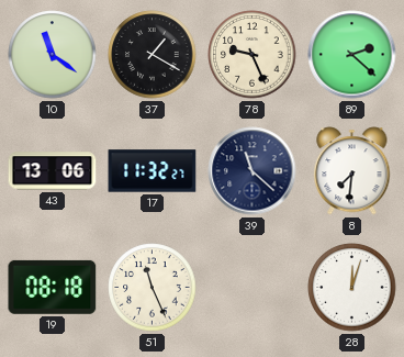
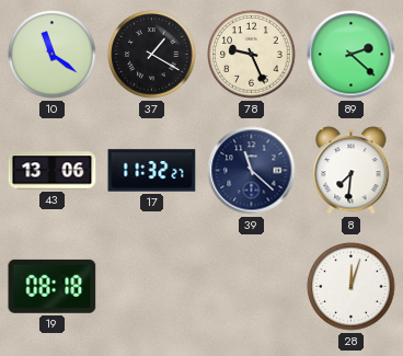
51: 11:26 -> none (153, 288)
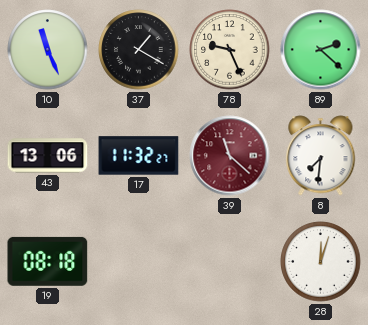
10: 11:21 -> 11:26 (48, 50)
39 dial: navy -> burgundy (230, 156)
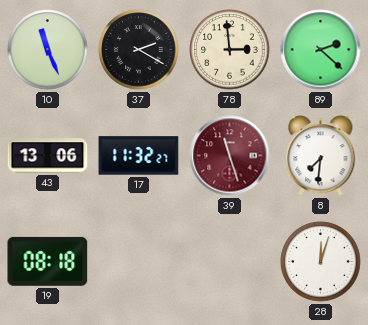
37: 1:20 -> 2:20 (139, 50)
78: 9:26 -> 2:59 (230, 50)
39: 11:22 -> 11:27 (230, 156)
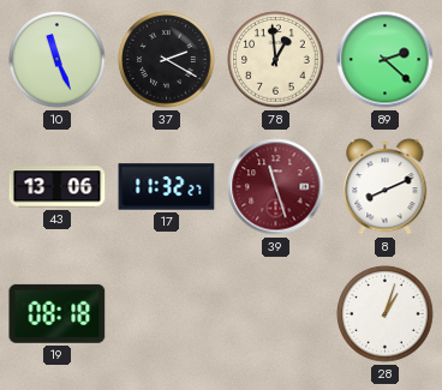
78: 2:59 -> 12:59 (276, 60)
8: 7:31 -> 8:11 (386, 187)
28: 12:03 -> 1:03 (386, 314)
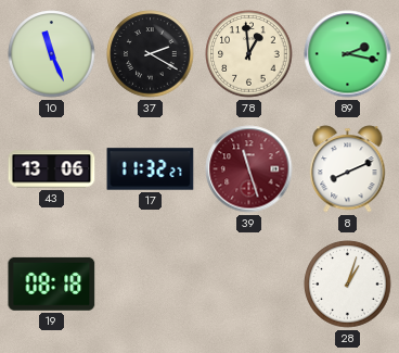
89: 2:22 -> 2:17 (348, 54)
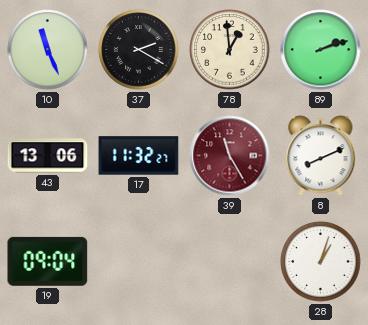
89: 2:17 -> 2:12 (321, 50)
39: 11:27 -> 11:25 (230, 156)
19: 08:18 -> 09:04 (48, 261)
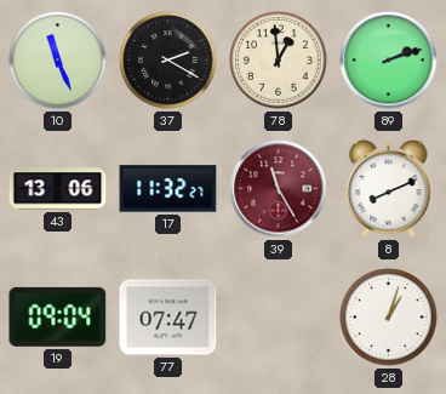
77: none -> 07:47 (168, 318)
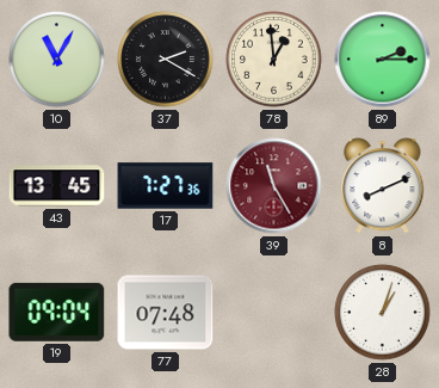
10: 11:26 -> 11:05 (57, 60)
89: 2:12 -> 2:15 (383, 60)
43: 13:06 -> 13:45 (57, 186)
17: 11:32 -> 7:27 (166, 186)
77: 07:47 -> 07:48 (166, 313)
